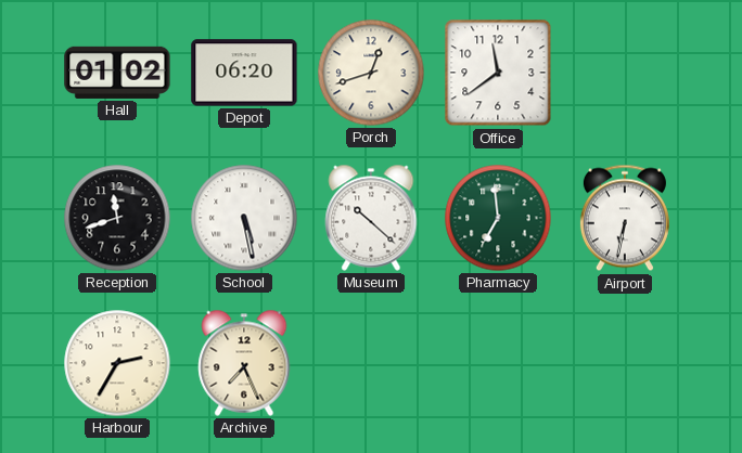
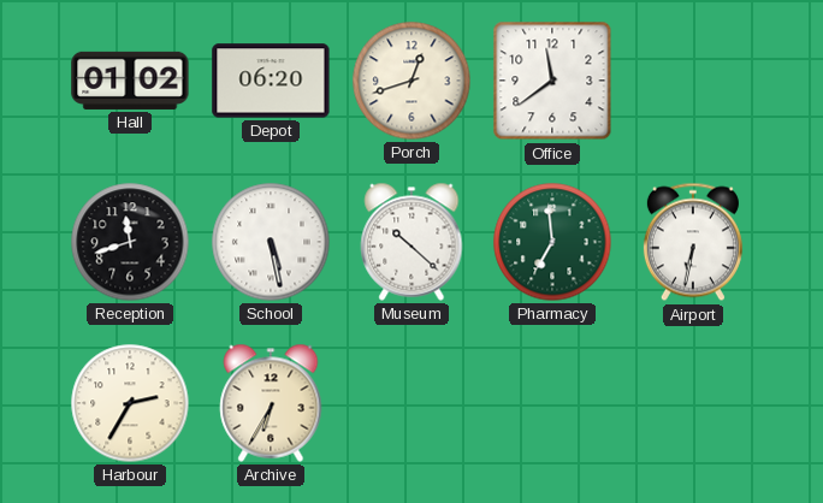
Archive: 7:26 -> 6:35 (271, 403)
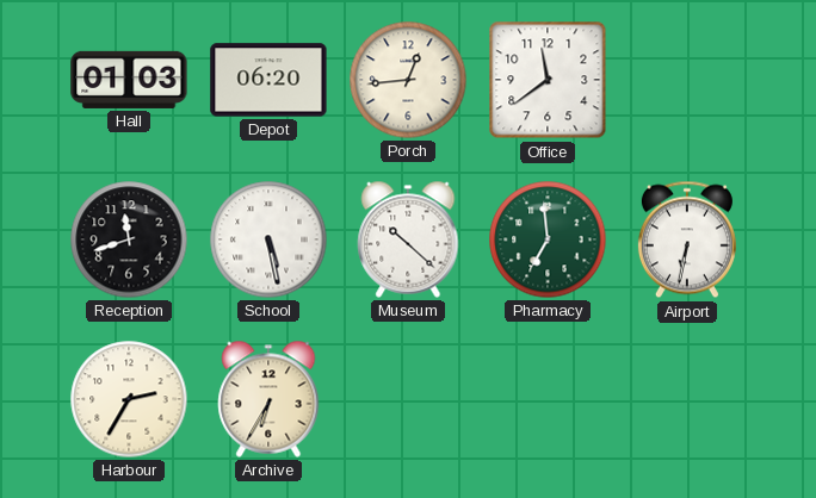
Hall: 01:02 -> 01:03 (129, 80)
Porch: 12:42 -> 12:44 (408, 80)
